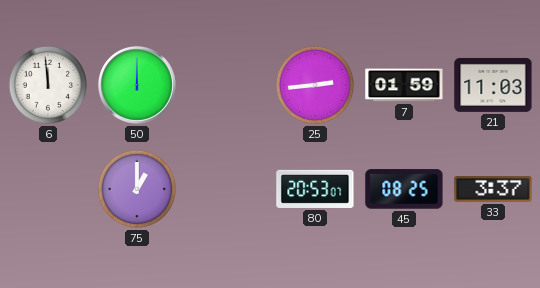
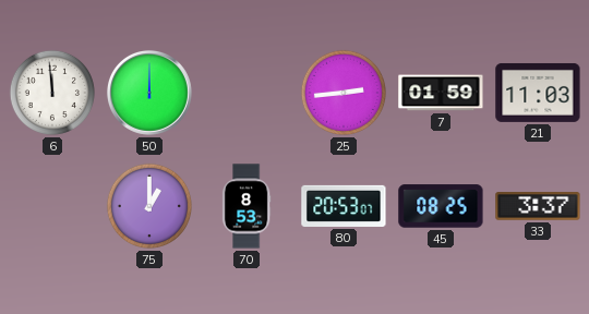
70: none -> 8:53 (247, 206)
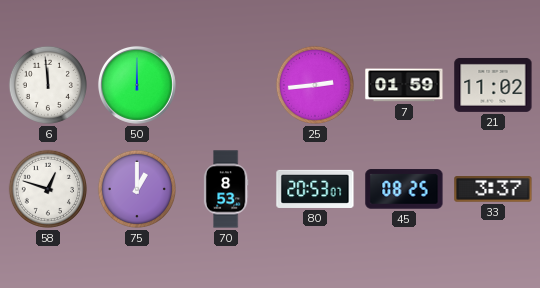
21: 11:03 -> 11:02 (493, 85)
58: none -> 12:48 (48, 189)
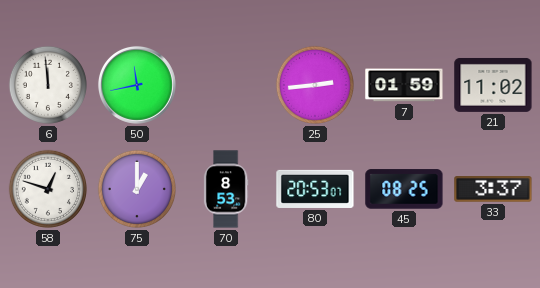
50: 12:00 -> 11:43 (137, 85)
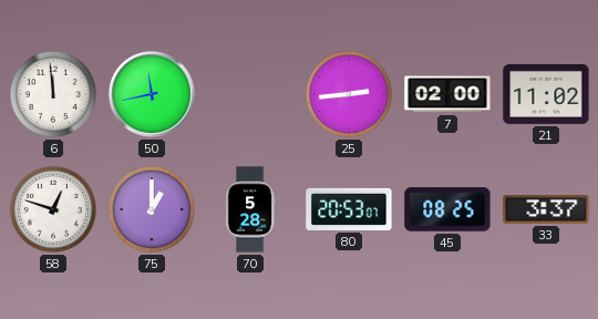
7: 01:59 -> 02:00 (447, 94)
70: 8:53 -> 5:28 (250, 209)
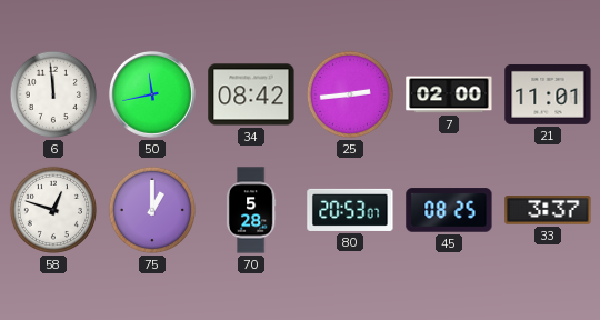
34: none -> 08:42 (251, 94)
21: 11:02 -> 11:01 (548, 94)
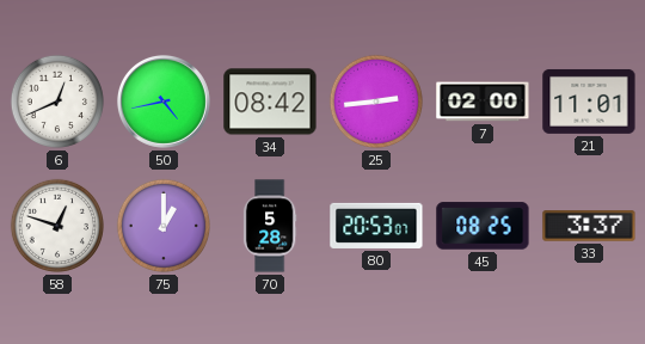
6: 11:59 -> 12:41 (57, 102)
50: 11:43 -> 4:43 (164, 102)
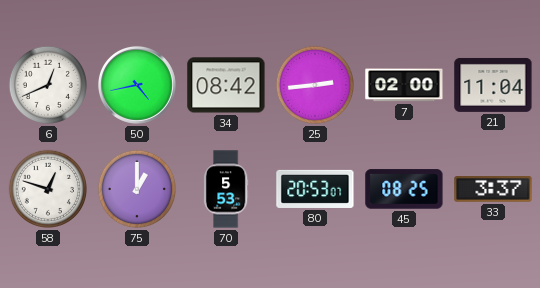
21: 11:01 -> 11:04 (493, 85)
70: 5:28 -> 5:53 (226, 189)
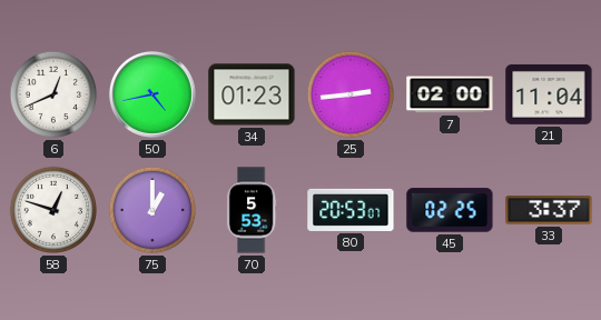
34: 08:42 -> 01:23 (252, 94)
45: 08:25 -> 02:25 (450, 210)
